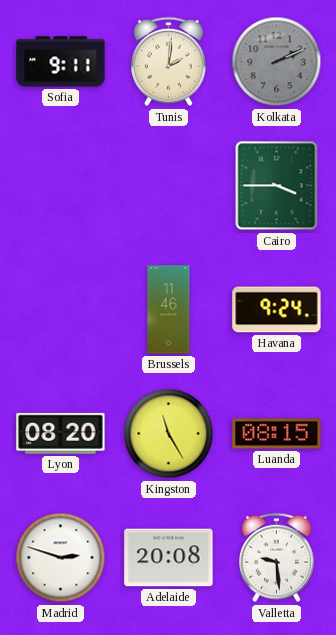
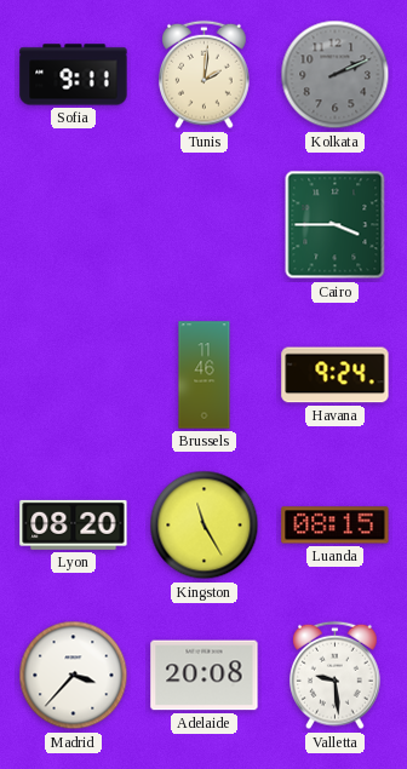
Madrid: 2:48 -> 3:37 (74, 676)
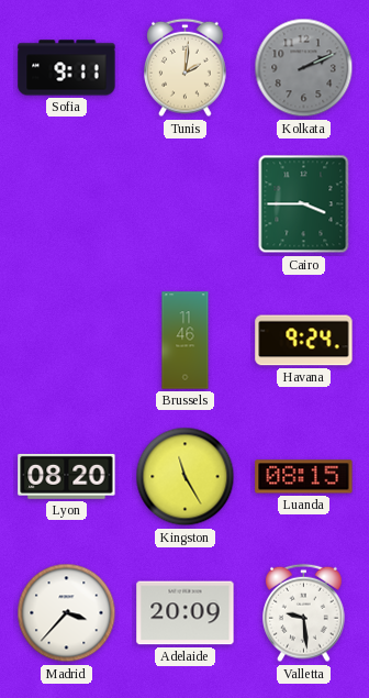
Adelaide: 20:08 -> 20:09 (186, 613)
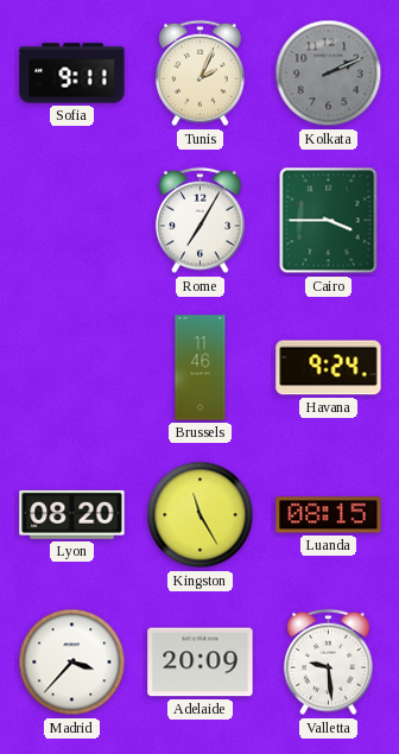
Tunis: 2:01 -> 2:04 (201, 74)
Rome: none -> 7:05 (201, 221)
